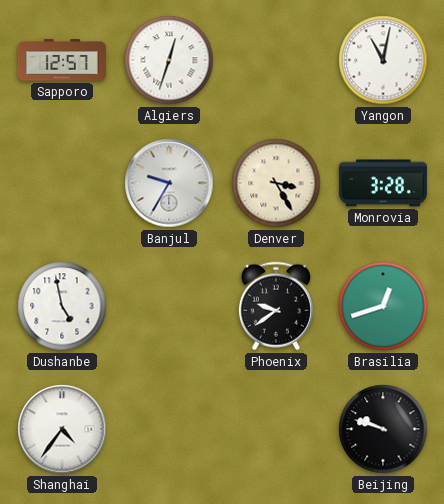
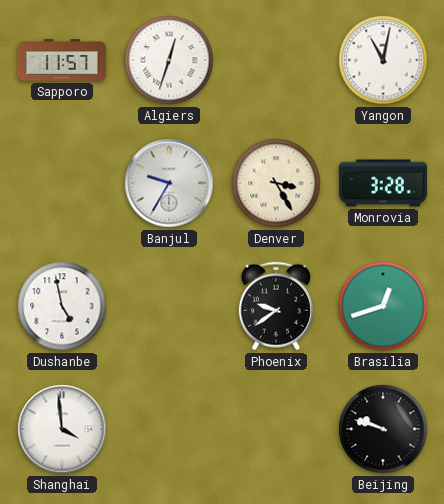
Sapporo: 12:57 -> 11:57 (62, 60)
Shanghai: 4:36 -> 3:59 (62, 429)
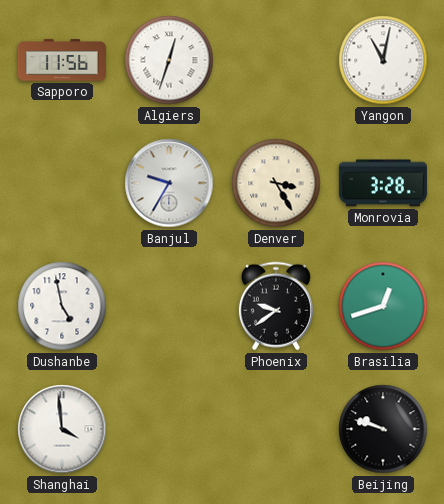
Sapporo: 11:57 -> 11:56 (62, 60)
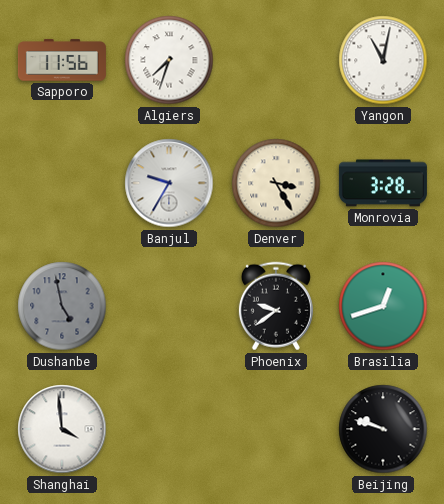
Algiers: 12:33 -> 7:33 (169, 60)
Dushanbe dial: white -> grey (62, 306)
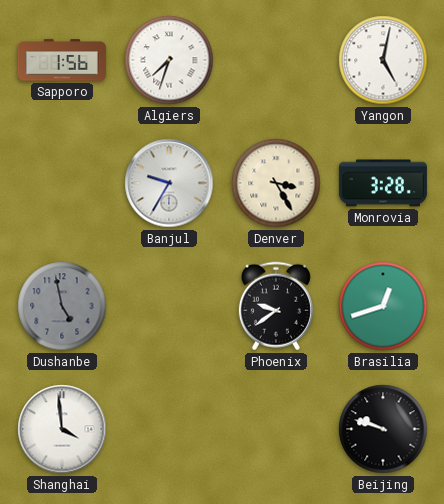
Sapporo: 11:56 -> 1:56 (62, 60)
Yangon: 11:02 -> 5:02 (383, 60)
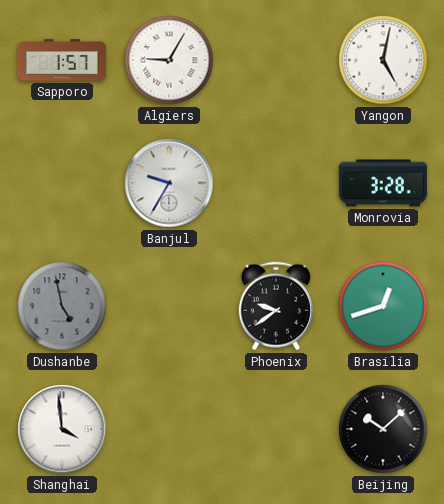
Sapporo: 1:56 -> 1:57 (62, 60)
Algiers: 7:33 -> 9:05 (169, 60)
Denver: 3:25 -> none (276, 183)
Beijing: 9:48 -> 10:08 (383, 429)
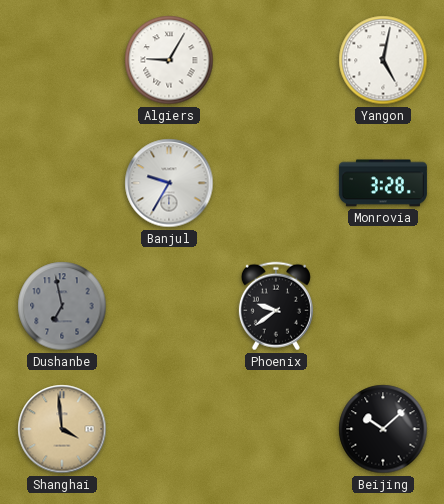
Sapporo: 1:57 -> none (62, 60)
Dushanbe: 4:58 -> 6:58 (62, 306)
Brasilia: 12:42 -> none (383, 306)
Shanghai dial: white -> champagne (62, 429)
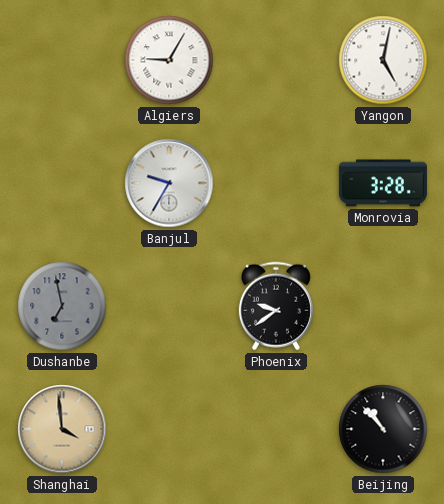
Beijing: 10:08 -> 10:53 (383, 429)
